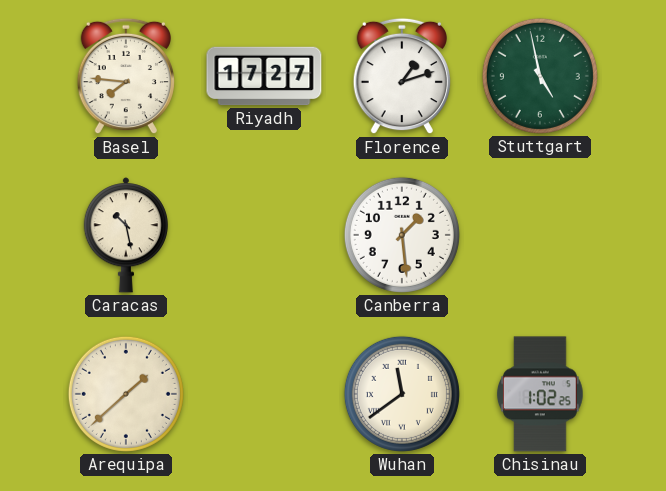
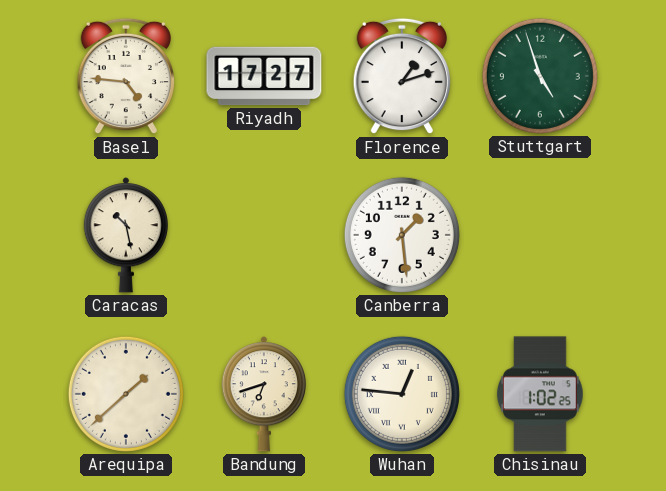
Basel: 7:46 -> 4:46 (126, 76)
Stuttgart: 4:58 -> 4:57 (540, 76)
Bandung: none -> 6:42 (264, 394)
Wuhan: 11:39 -> 12:46 (402, 394)
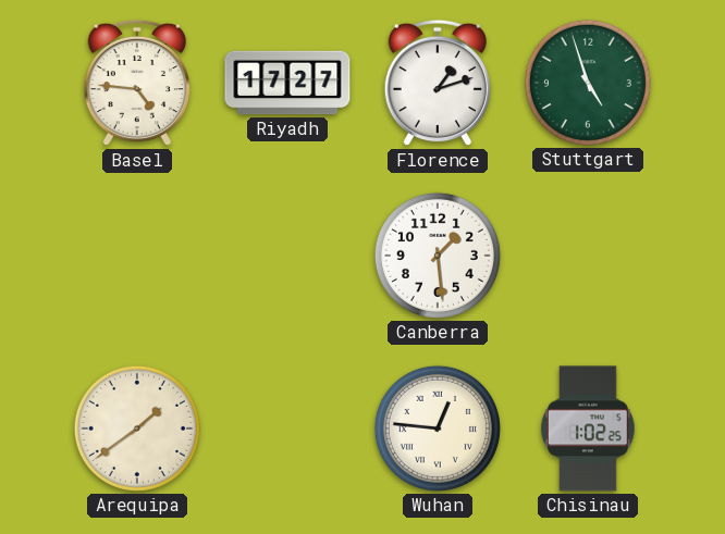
Caracas: 10:28 -> none (126, 235)
Arequipa: 1:38 -> 1:39 (137, 429)
Bandung: 6:42 -> none (264, 394)
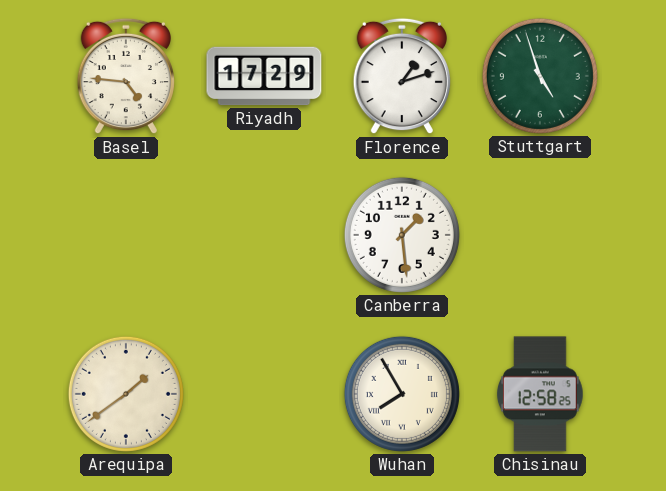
Riyadh: 17:27 -> 17:29 (264, 76)
Wuhan: 12:46 -> 7:55 (402, 394)
Chisinau: 1:02 -> 12:58 (541, 394)
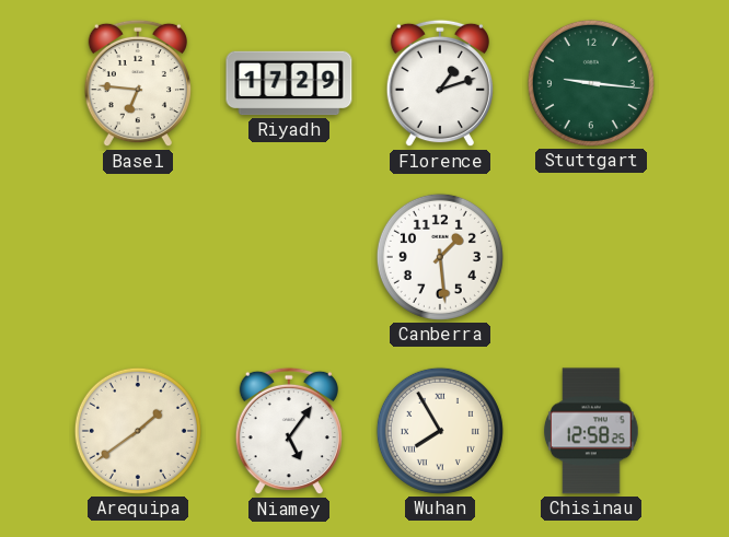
Basel: 4:46 -> 6:46 (138, 83)
Stuttgart: 4:57 -> 9:16 (591, 83)
Niamey: none -> 5:06 (289, 431)
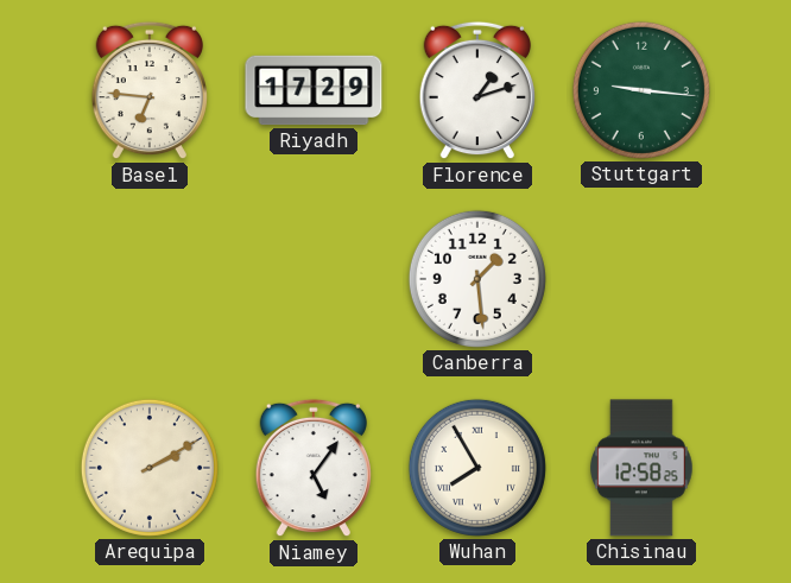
Arequipa: 1:39 -> 2:10 (150, 468)
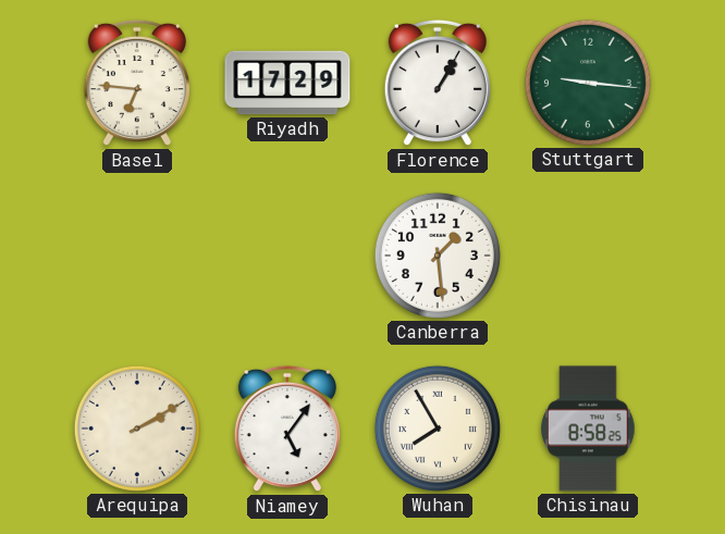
Florence: 1:12 -> 1:05 (438, 83)
Chisinau: 12:58 -> 8:58 (589, 429)
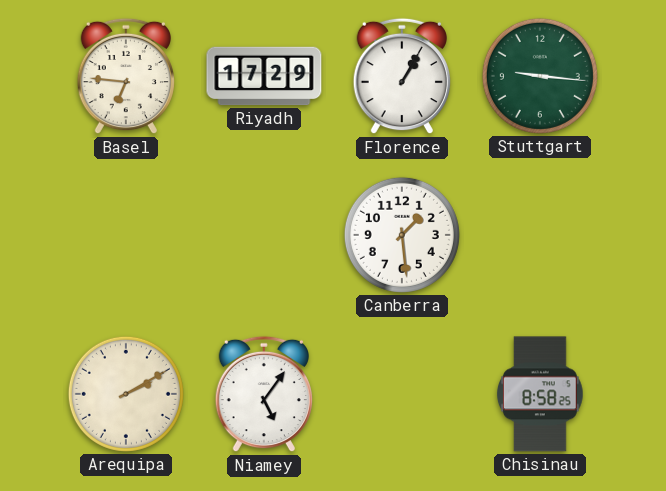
Wuhan: 7:55 -> none (438, 429)
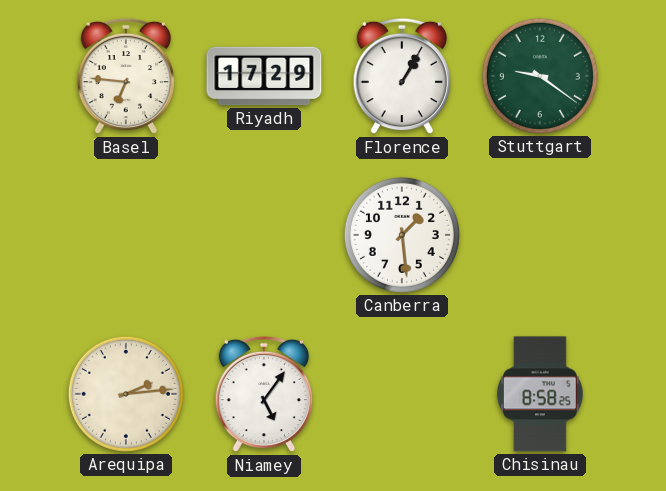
Stuttgart: 9:16 -> 9:21 (540, 76)
Arequipa: 2:10 -> 2:14 (126, 394)
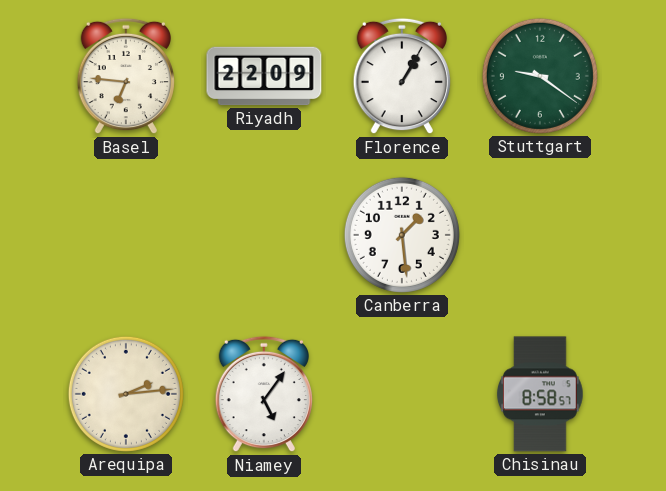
Riyadh: 17:29 -> 22:09 (264, 76)
Chisinau: 8:58:25 -> 8:58:57 (541, 394)
